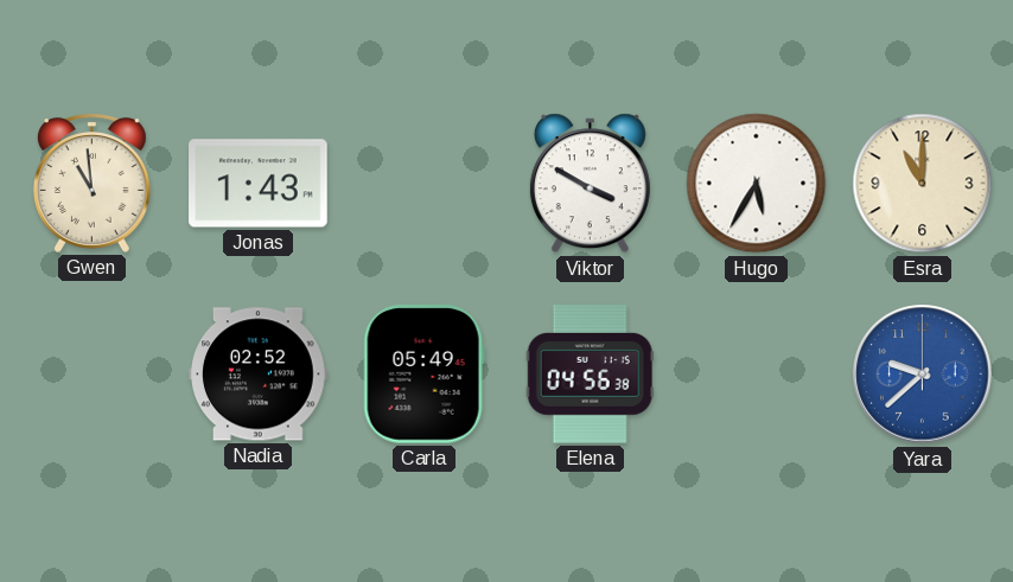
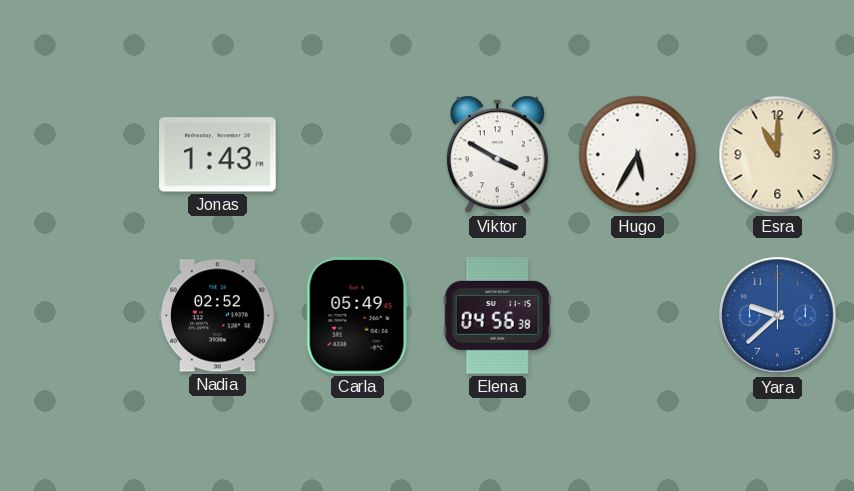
Gwen: 10:59 -> none (93, 183)
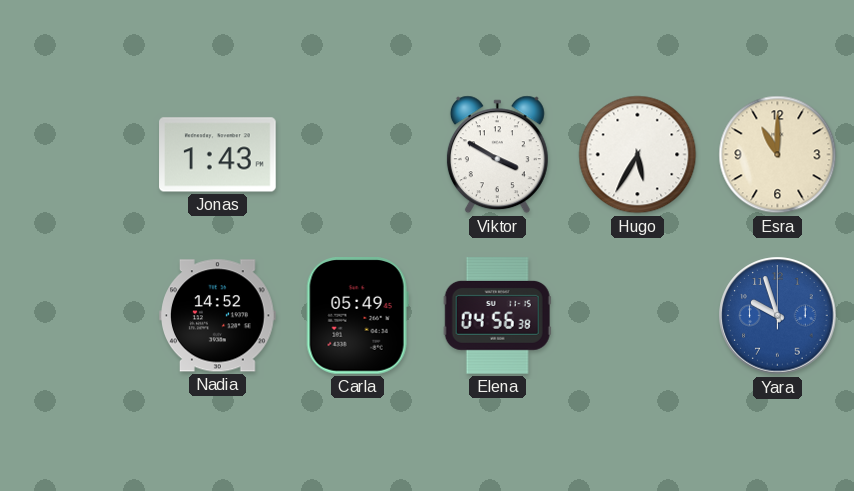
Nadia: 02:52 -> 14:52 (218, 316)
Yara: 9:38 -> 9:57 (778, 316)
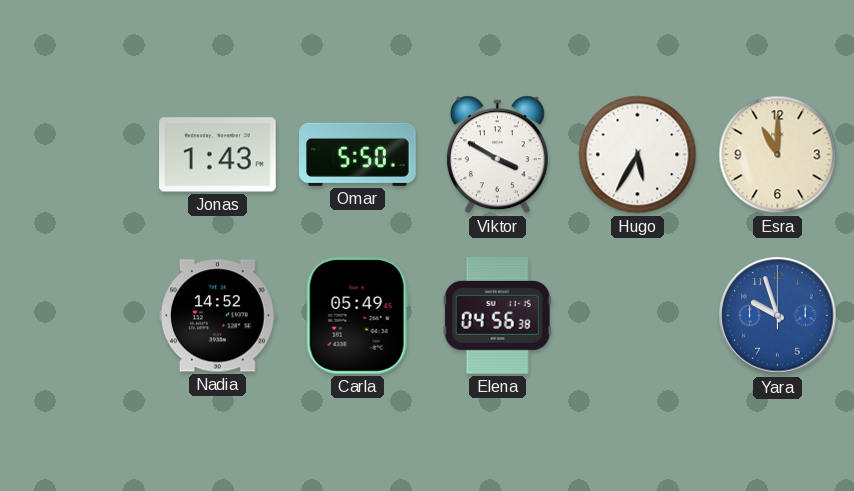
Omar: none -> 5:50 (358, 154)
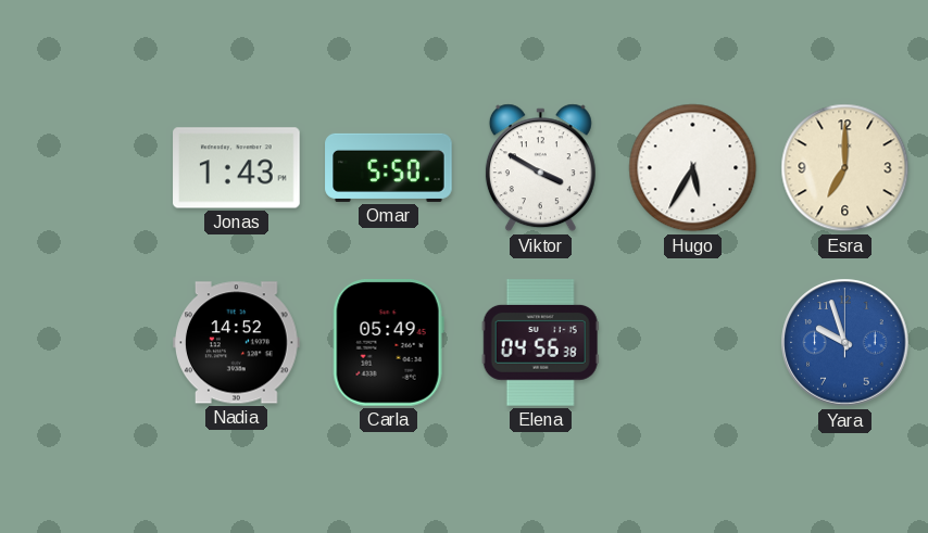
Esra: 11:00 -> 7:00 (845, 168)
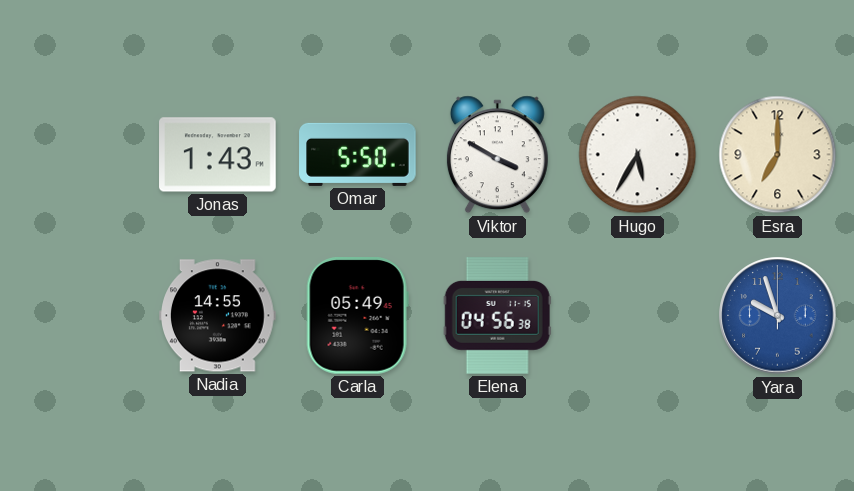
Nadia: 14:52 -> 14:55 (218, 316)
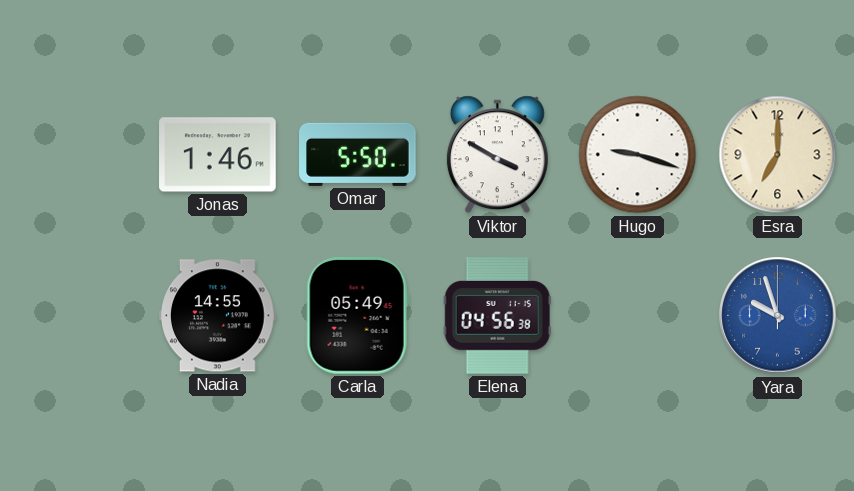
Jonas: 1:43 -> 1:46 (218, 155)
Hugo: 5:35 -> 9:18 (638, 155)
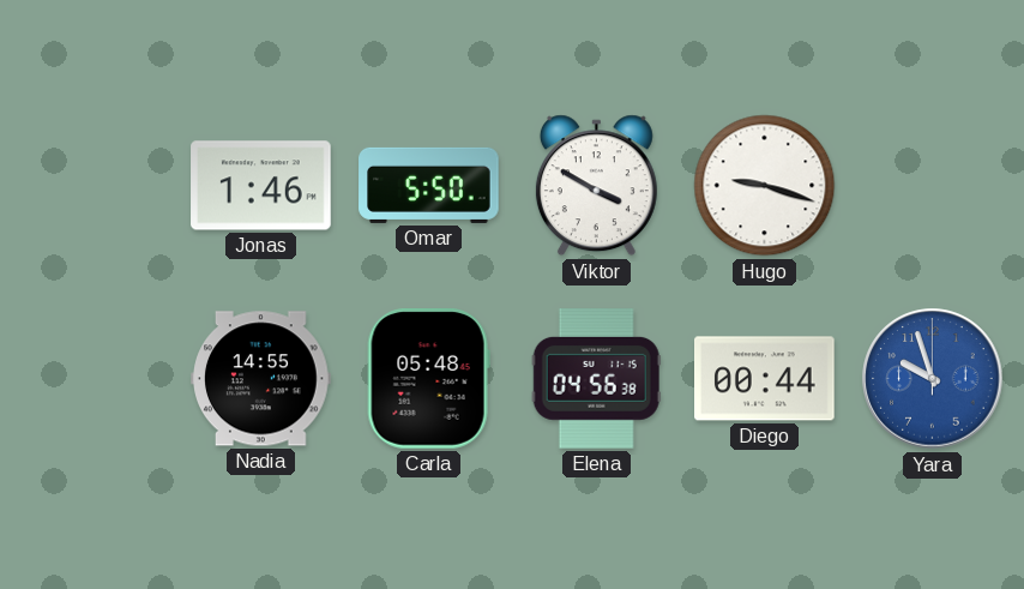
Esra: 7:00 -> none (778, 155)
Carla: 05:49 -> 05:48 (428, 379)
Diego: none -> 00:44 (765, 379)
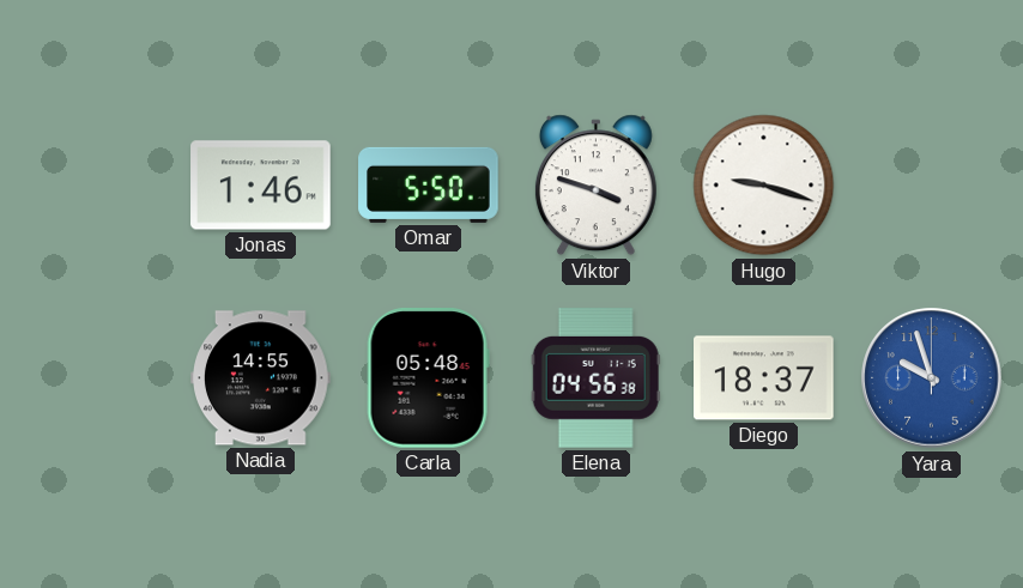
Viktor: 3:50 -> 3:48 (595, 186)
Diego: 00:44 -> 18:37 (764, 378)
